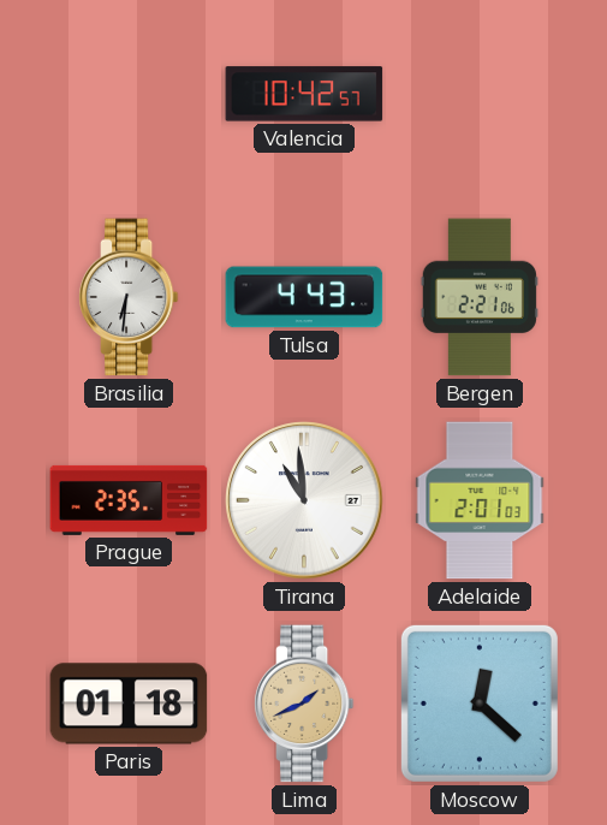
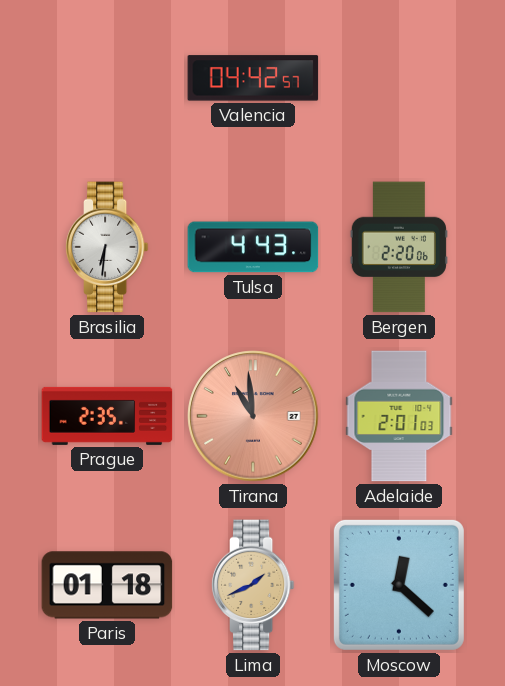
Valencia: 10:42 -> 04:42 (253, 78)
Bergen: 2:21 -> 2:20 (399, 247)
Tirana dial: white -> salmon (253, 416)
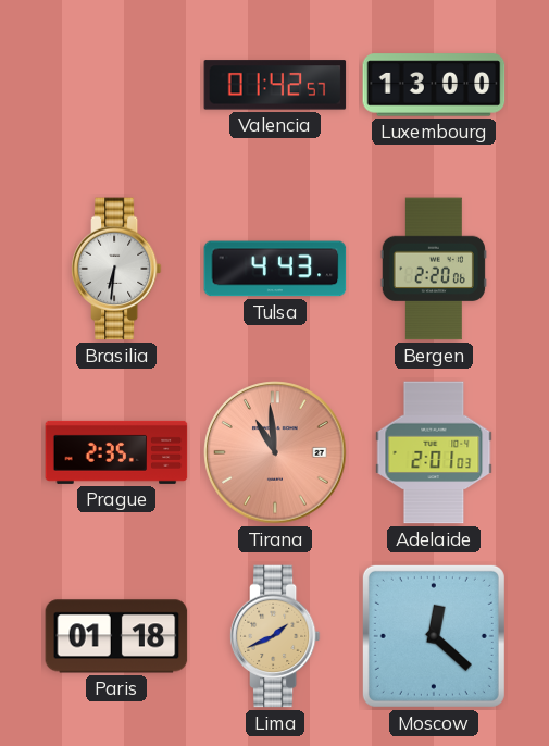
Valencia: 04:42 -> 01:42 (275, 85)
Luxembourg: none -> 13:00 (434, 85)
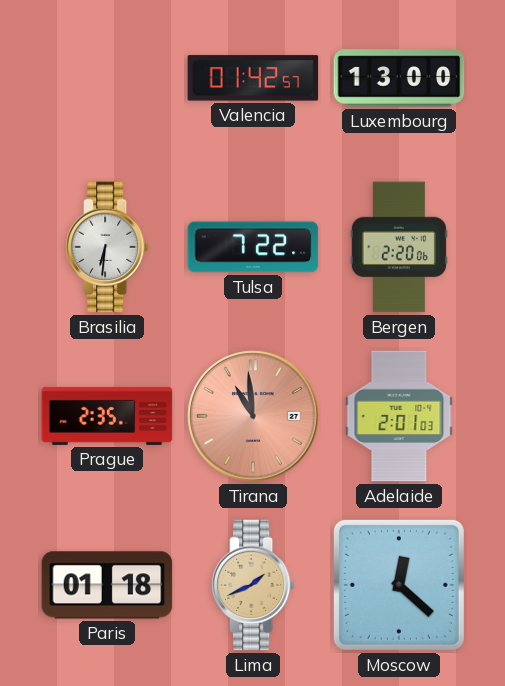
Tulsa: 4:43 -> 7:22 (253, 247)
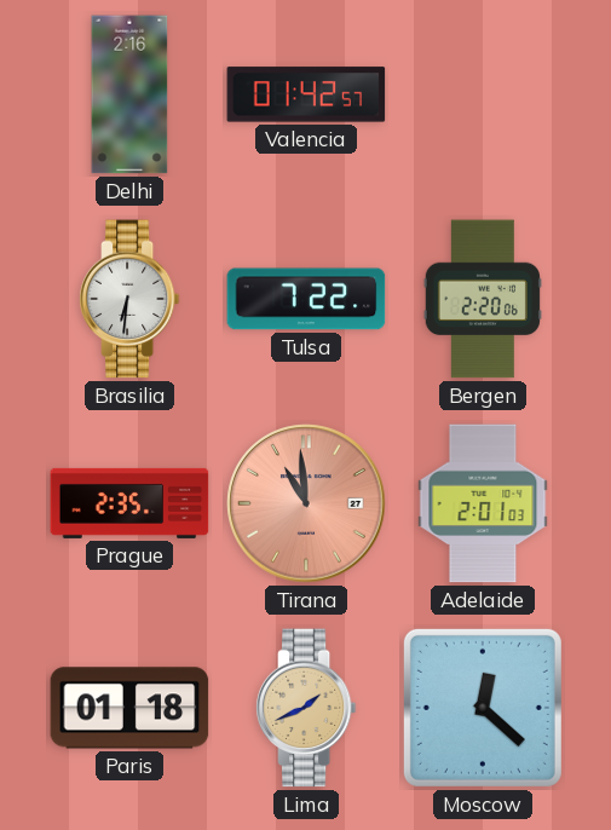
Delhi: none -> 2:16 (129, 94)
Luxembourg: 13:00 -> none (399, 78)
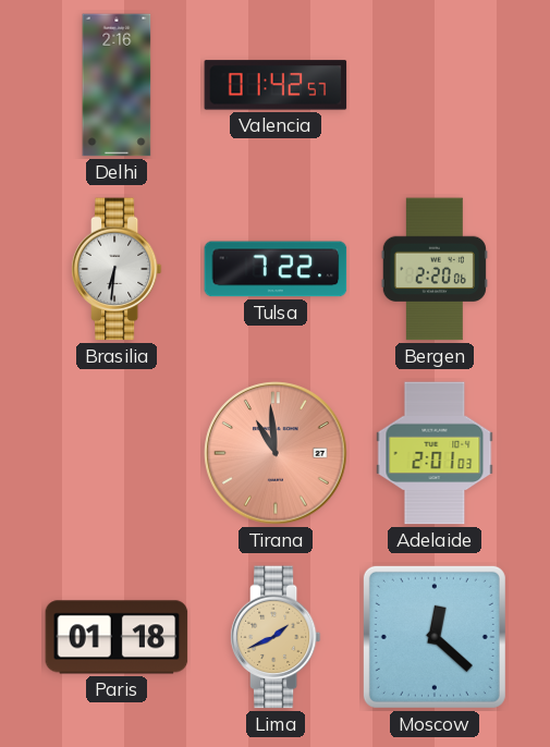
Prague: 2:35 -> none (129, 503)
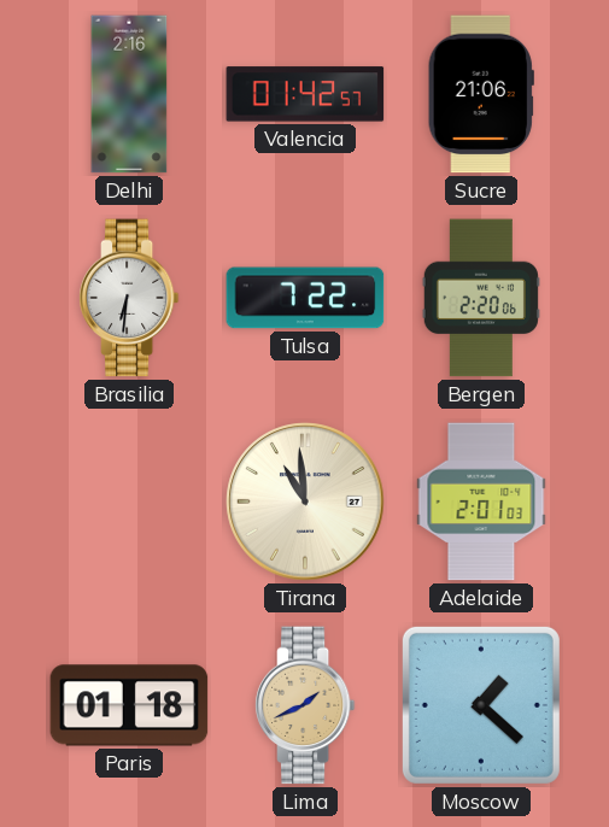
Sucre: none -> 21:06 (481, 94)
Tirana dial: salmon -> cream (305, 502)
Moscow: 12:22 -> 1:22 (481, 705)
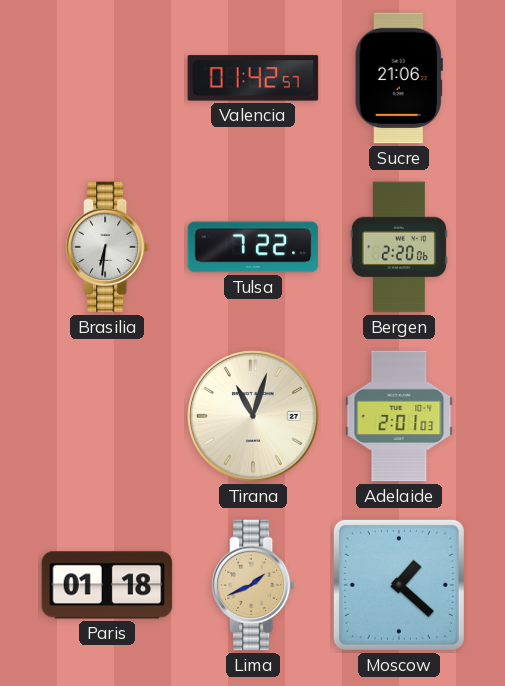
Delhi: 2:16 -> none (129, 94)
Tirana: 10:59 -> 11:03 (253, 416)
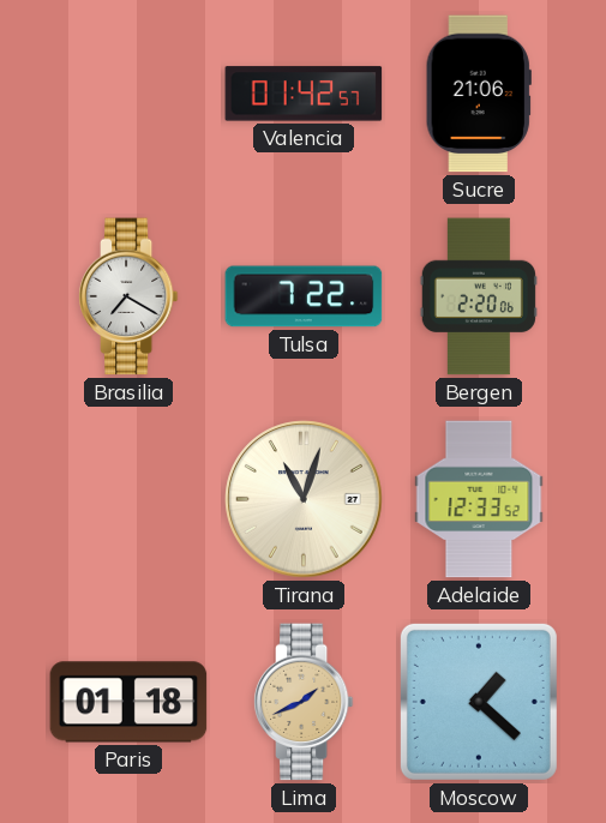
Brasilia: 6:31 -> 7:20 (128, 296)
Adelaide: 2:01 -> 12:33 (479, 499)
